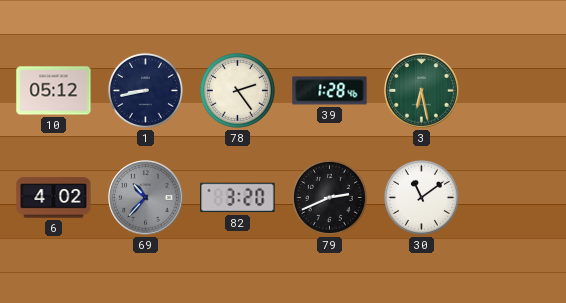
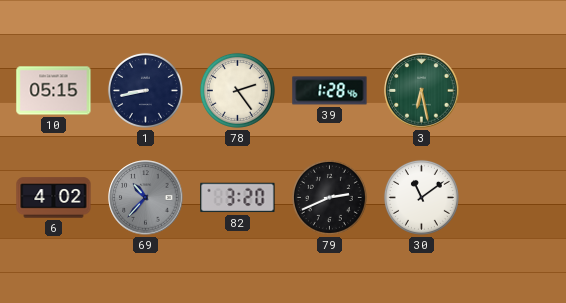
10: 05:12 -> 05:15 (54, 91)
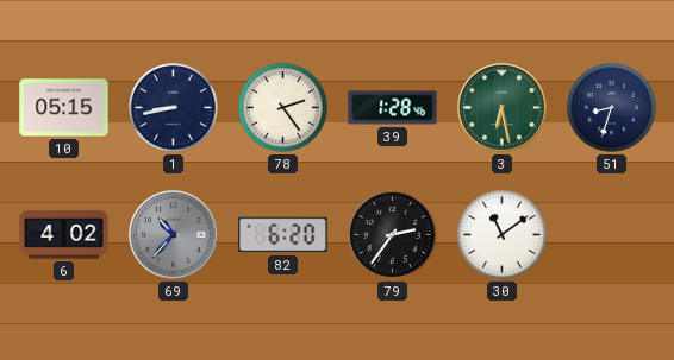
51: none -> 8:33 (611, 107)
82: 3:20 -> 6:20 (283, 235)
79: 2:41 -> 2:36 (392, 234)
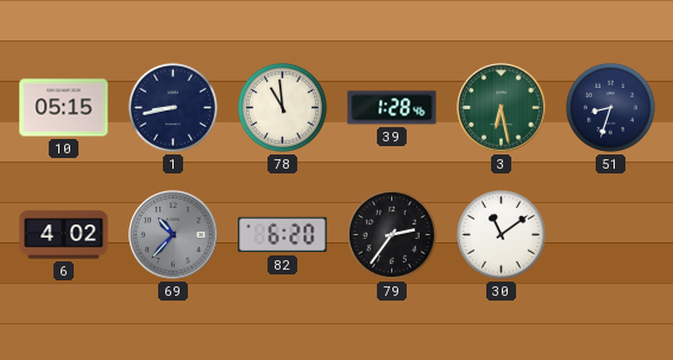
78: 2:24 -> 10:59 (282, 107)
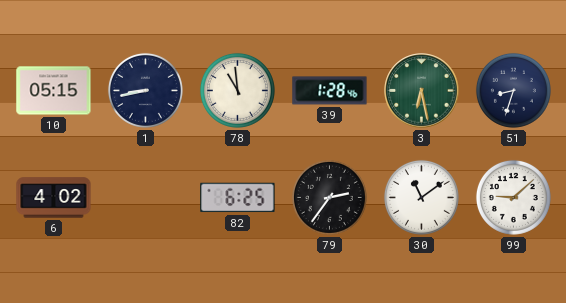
69: 10:37 -> none (174, 235)
82: 6:20 -> 6:25 (238, 198)
99: none -> 9:08 (513, 197)
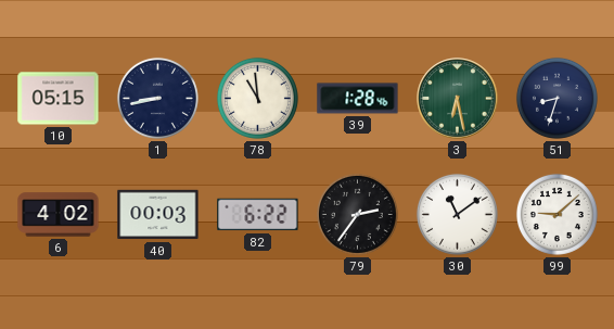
40: none -> 00:03 (158, 215)
82: 6:25 -> 6:22 (258, 215)
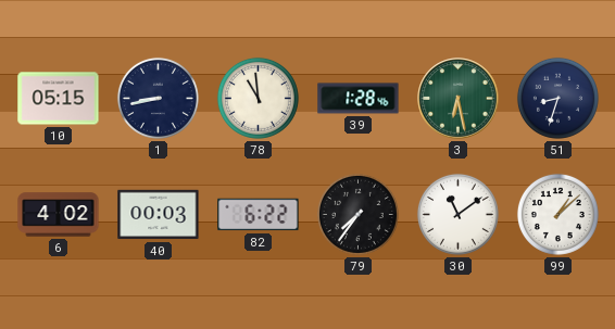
79: 2:36 -> 7:36 (357, 214)
99: 9:08 -> 1:08 (557, 214)
